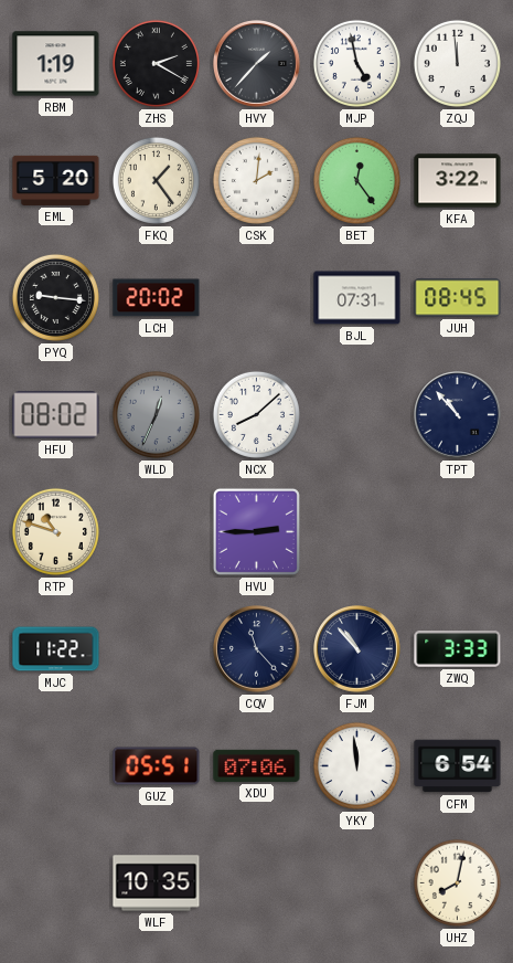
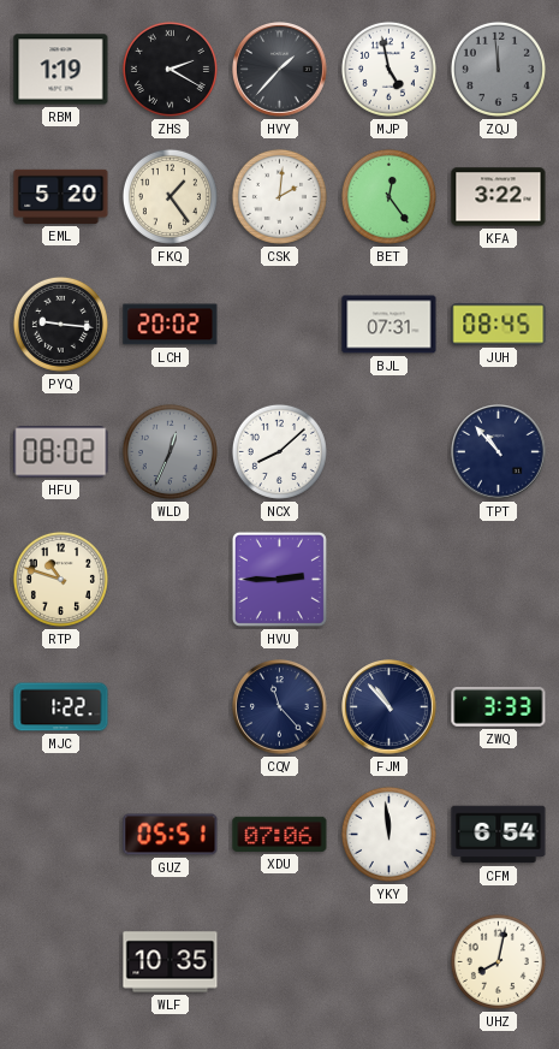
ZQJ dial: white -> grey (498, 69)
MJC: 11:22 -> 1:22 (61, 707)
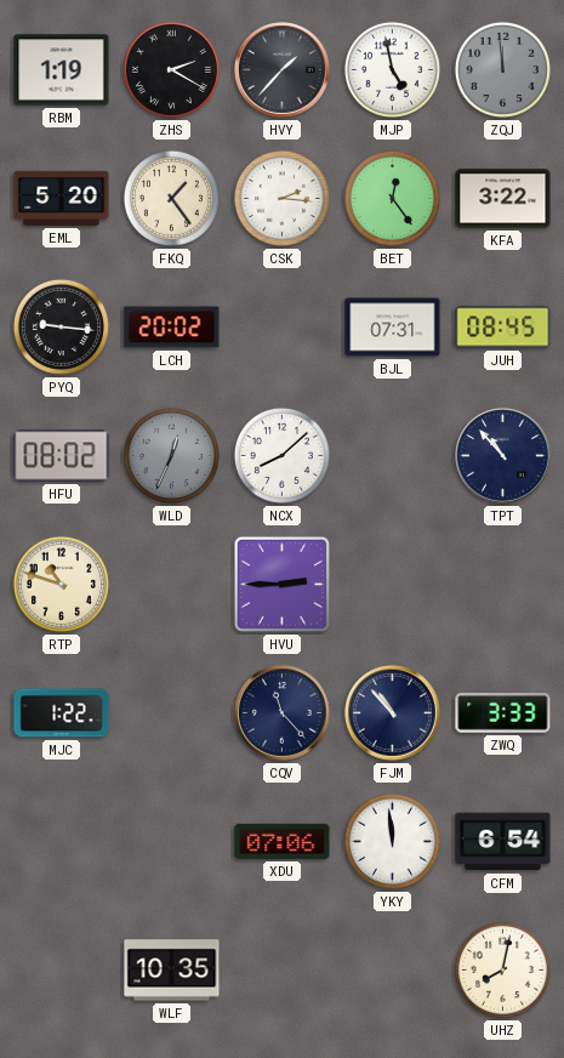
CSK: 2:01 -> 2:16 (281, 198)
GUZ: 05:51 -> none (171, 835)
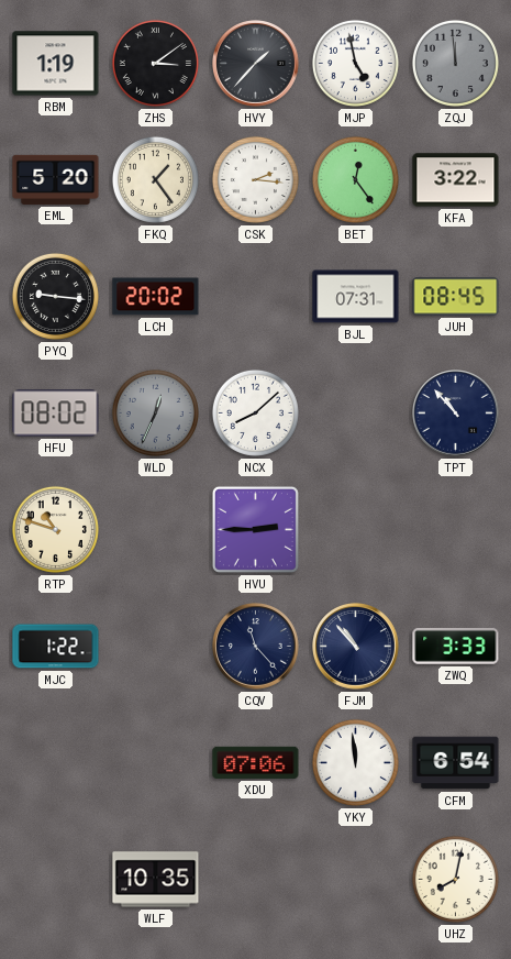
ZHS: 2:20 -> 3:09 (155, 63)
